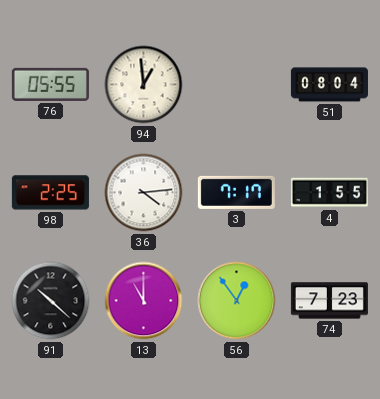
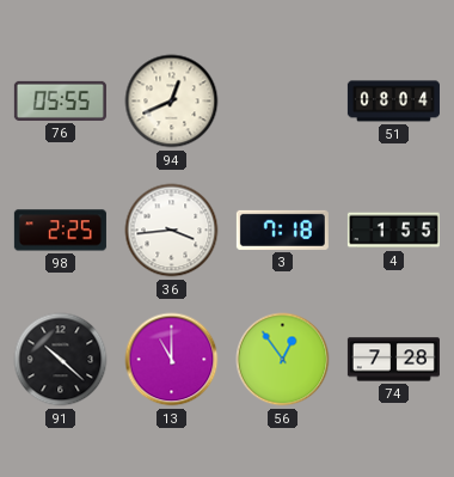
94: 12:59 -> 12:41 (172, 102)
36: 4:14 -> 3:44 (172, 231)
3: 7:17 -> 7:18 (282, 230)
74: 7:23 -> 7:28 (393, 360)
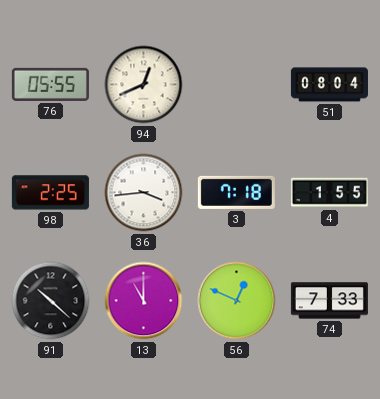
56: 12:54 -> 12:49 (237, 301)
74: 7:28 -> 7:33 (329, 301)
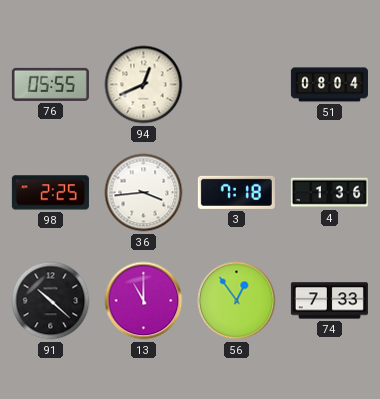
4: 1:55 -> 1:36 (329, 193)
56: 12:49 -> 12:54 (237, 301)
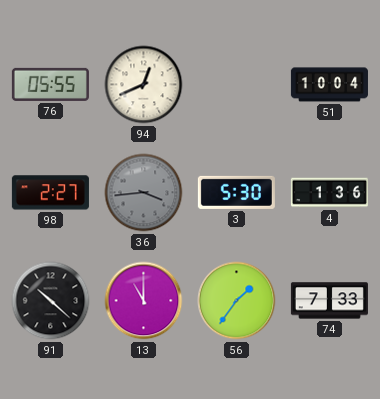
51: 08:04 -> 10:04 (329, 85)
98: 2:25 -> 2:27 (50, 193)
36 dial: white -> grey (144, 193)
3: 7:18 -> 5:30 (236, 192)
56: 12:54 -> 1:36 (237, 301)
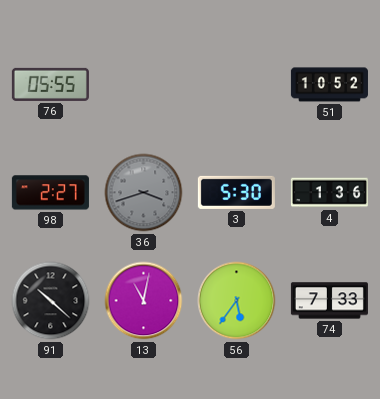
94: 12:41 -> none (144, 85)
51: 10:04 -> 10:52 (329, 85)
36: 3:44 -> 3:42 (144, 193)
13: 11:00 -> 11:02 (144, 301)
56: 1:36 -> 5:36 (237, 301)
